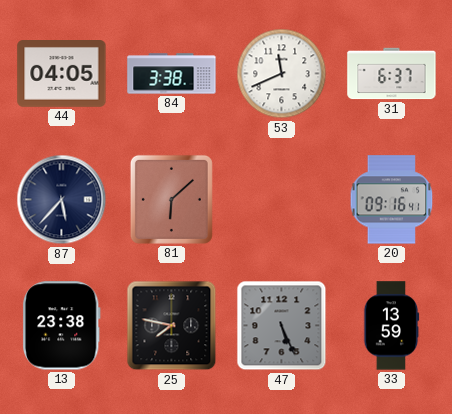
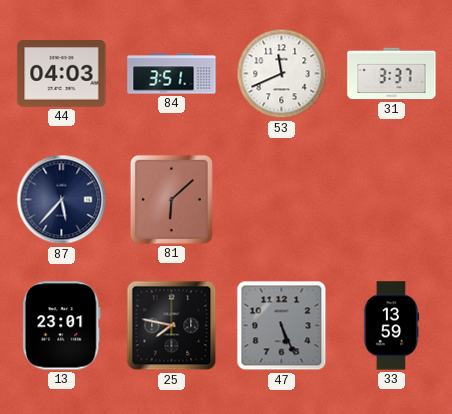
44: 04:05 -> 04:03 (62, 74)
84: 3:38 -> 3:51 (172, 74)
31: 6:37 -> 3:37 (392, 74)
20: 09:16 -> none (392, 200)
13: 23:38 -> 23:01 (61, 326)
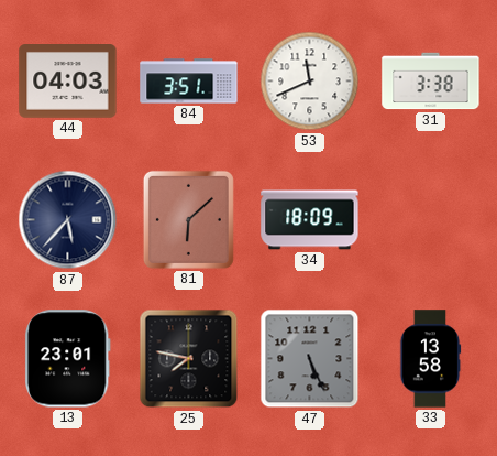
31: 3:37 -> 3:38 (431, 82)
34: none -> 18:09 (310, 220)
33: 13:59 -> 13:58 (430, 359)
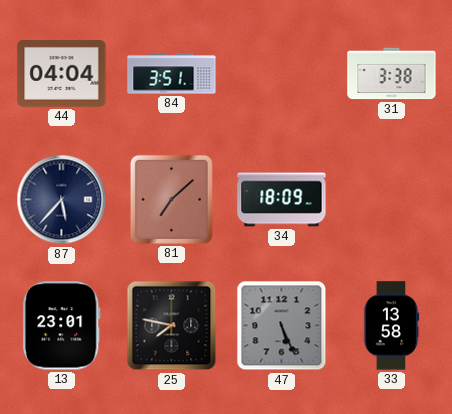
44: 04:03 -> 04:04 (62, 74)
53: 11:41 -> none (310, 82)
81: 6:08 -> 7:08 (171, 199)
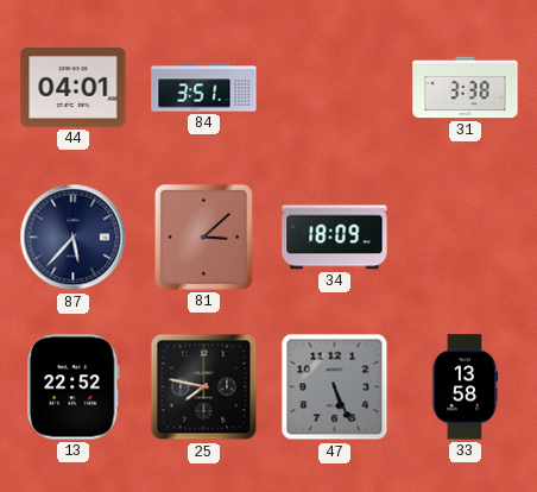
44: 04:04 -> 04:01 (74, 88)
81: 7:08 -> 3:08 (203, 236)
13: 23:01 -> 22:52 (72, 387)
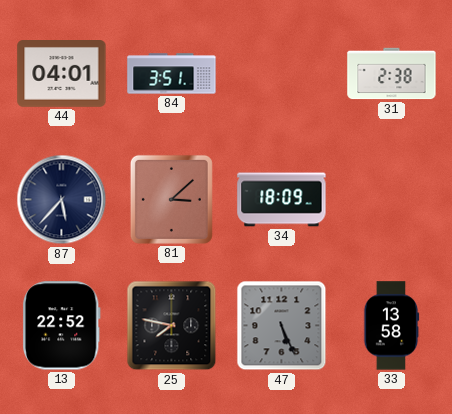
31: 3:38 -> 2:38 (392, 74)
